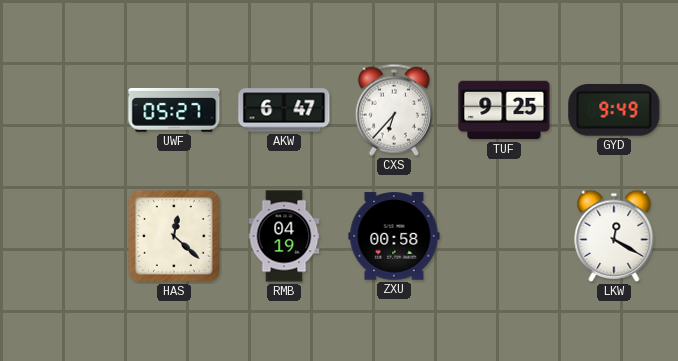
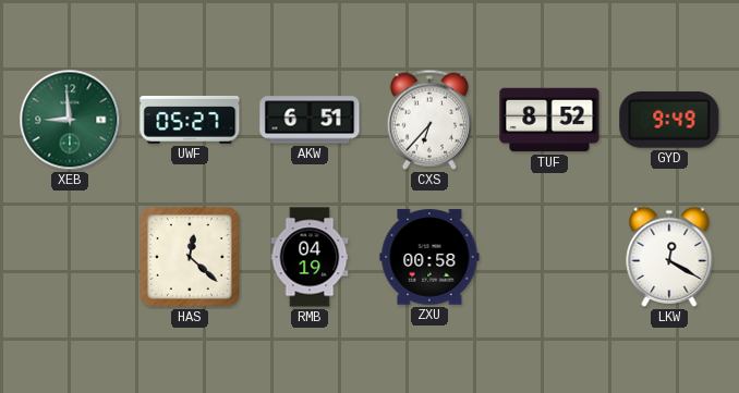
XEB: none -> 8:59 (70, 120)
AKW: 6:47 -> 6:51 (310, 120)
TUF: 9:25 -> 8:52 (549, 120)
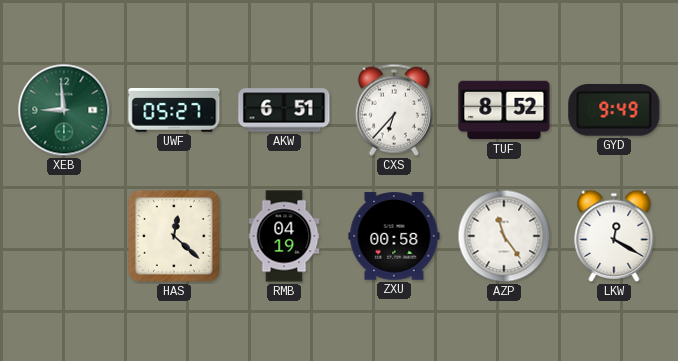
AZP: none -> 11:24 (504, 236)
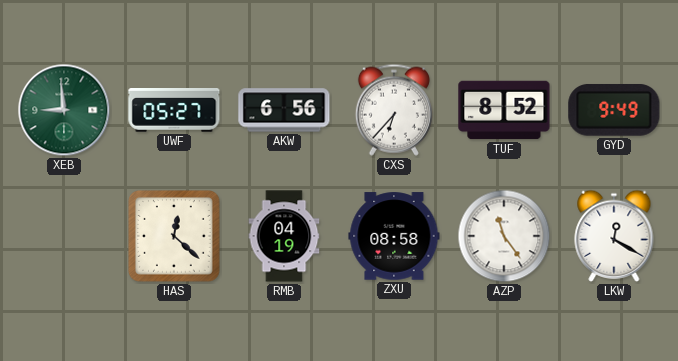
AKW: 6:51 -> 6:56 (284, 110)
ZXU: 00:58 -> 08:58 (394, 236)
